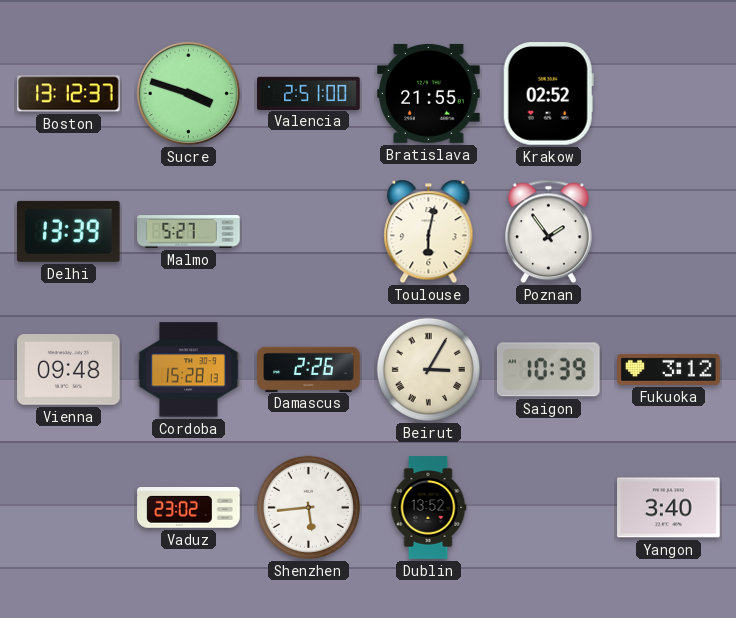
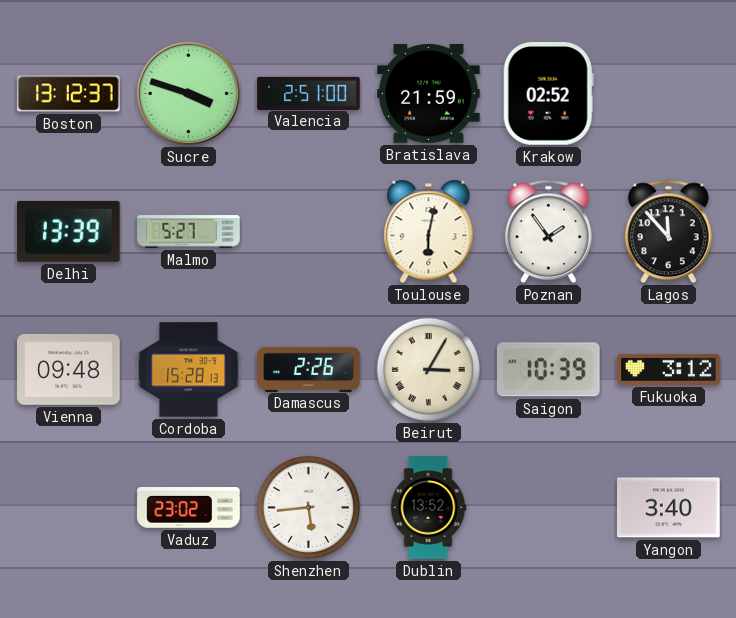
Bratislava: 21:55 -> 21:59 (429, 93)
Lagos: none -> 11:53 (668, 232)
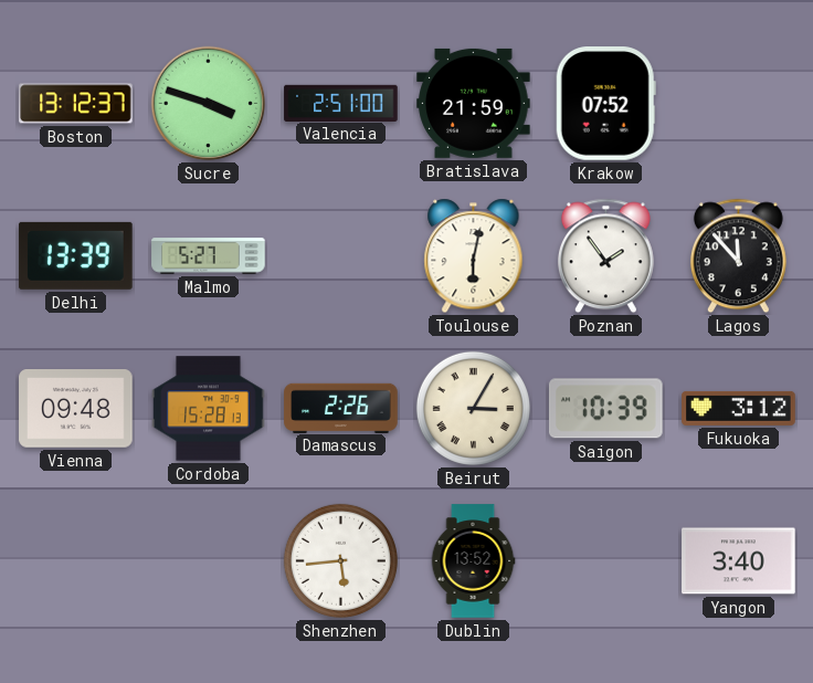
Krakow: 02:52 -> 07:52 (605, 104)
Vaduz: 23:02 -> none (189, 508)
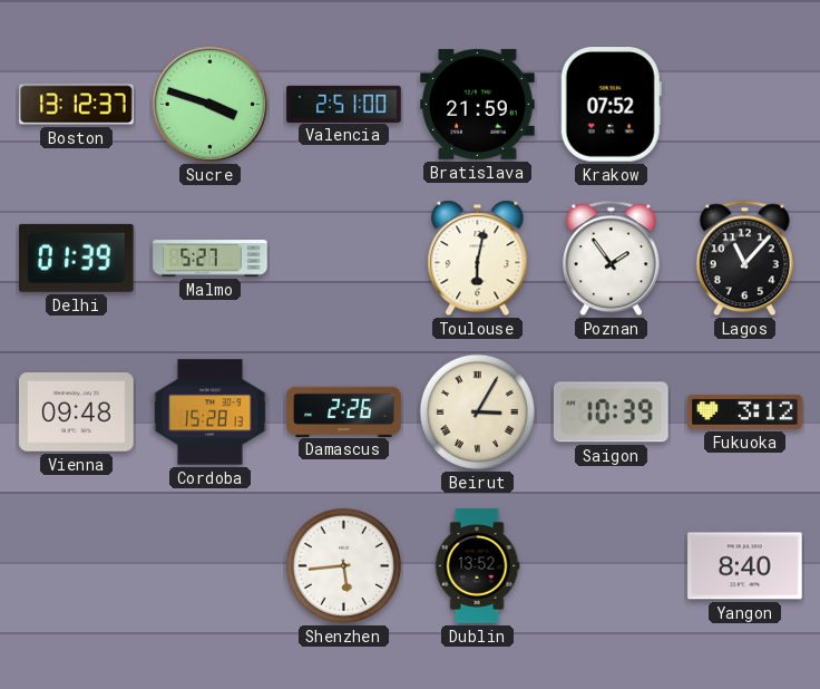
Delhi: 13:39 -> 01:39 (77, 258)
Lagos: 11:53 -> 11:07 (744, 259)
Yangon: 3:40 -> 8:40 (745, 566)
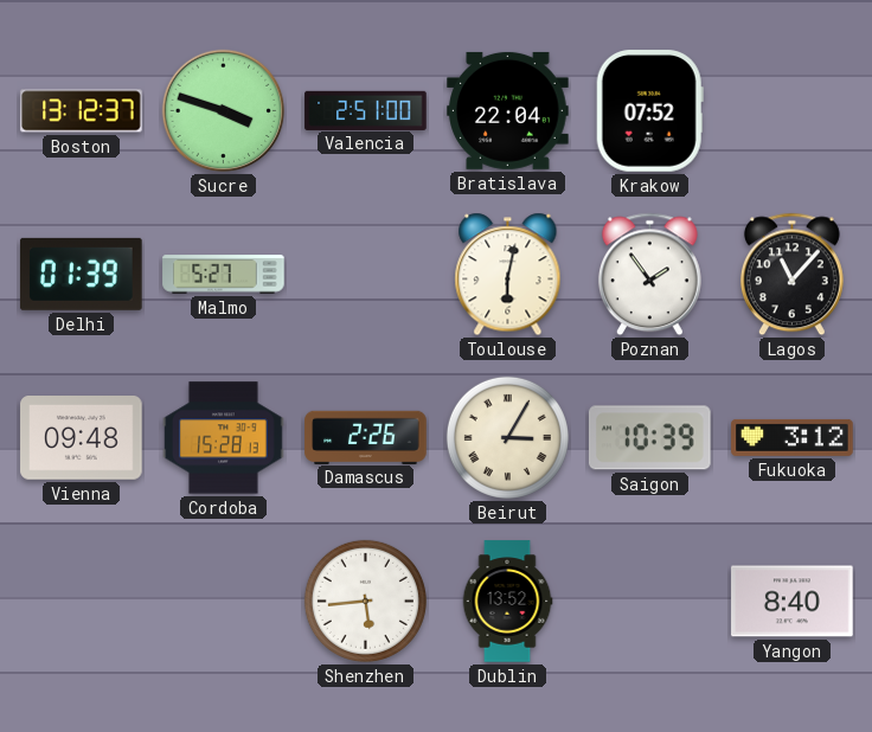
Bratislava: 21:59 -> 22:04 (508, 110)
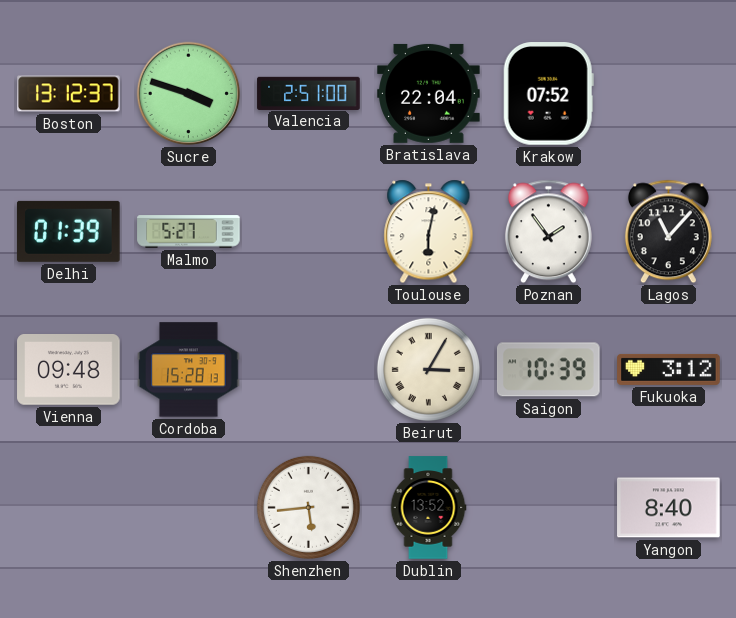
Damascus: 2:26 -> none (366, 437)
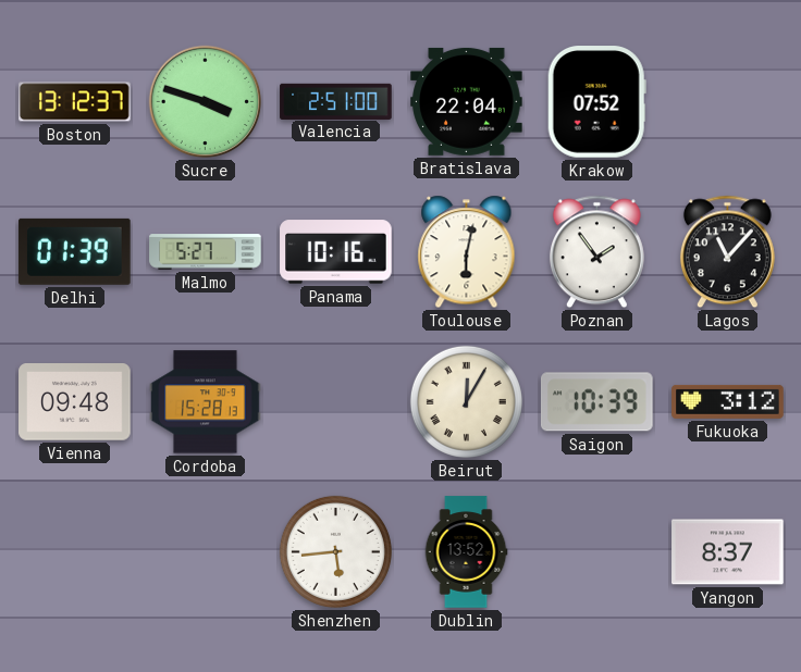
Panama: none -> 10:16 (336, 252)
Beirut: 3:05 -> 12:05 (466, 401)
Yangon: 8:40 -> 8:37 (728, 552)
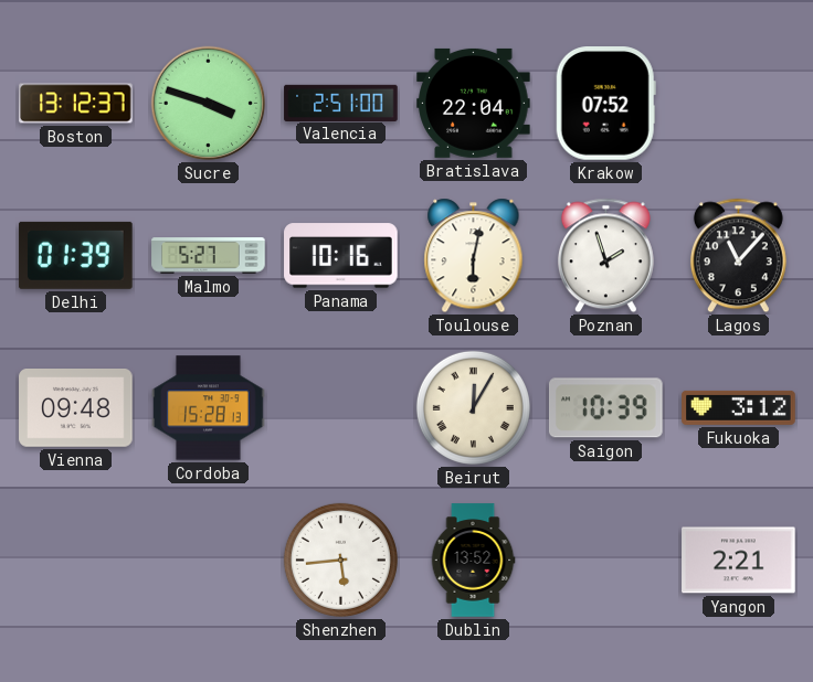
Poznan: 1:54 -> 1:57 (605, 256)
Yangon: 8:37 -> 2:21 (739, 561)
